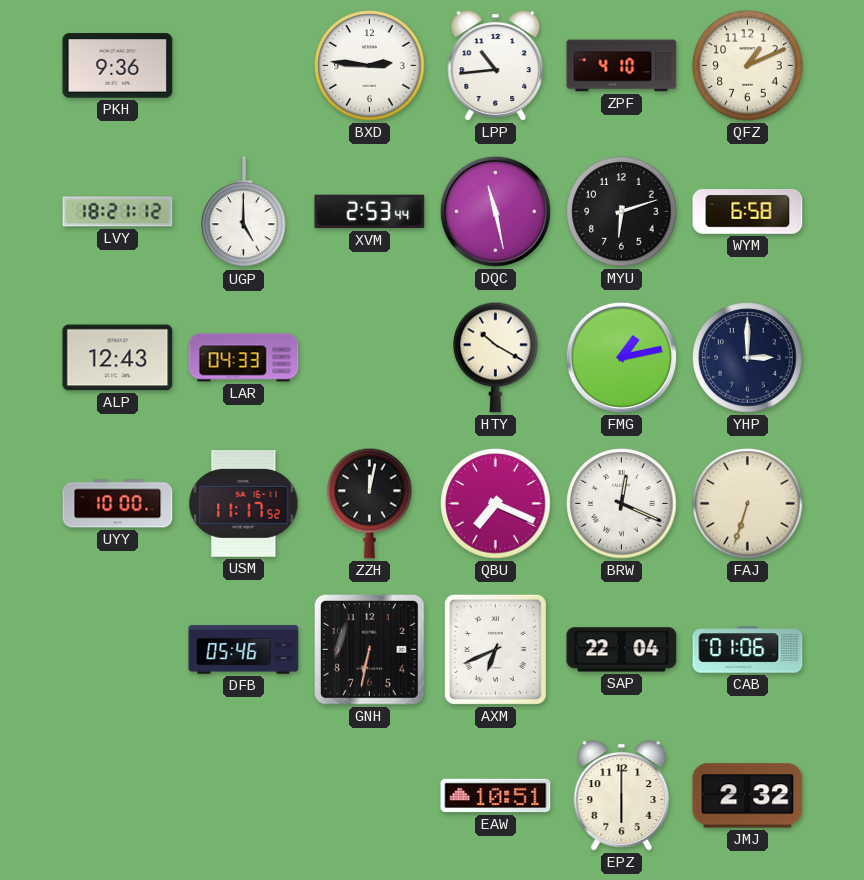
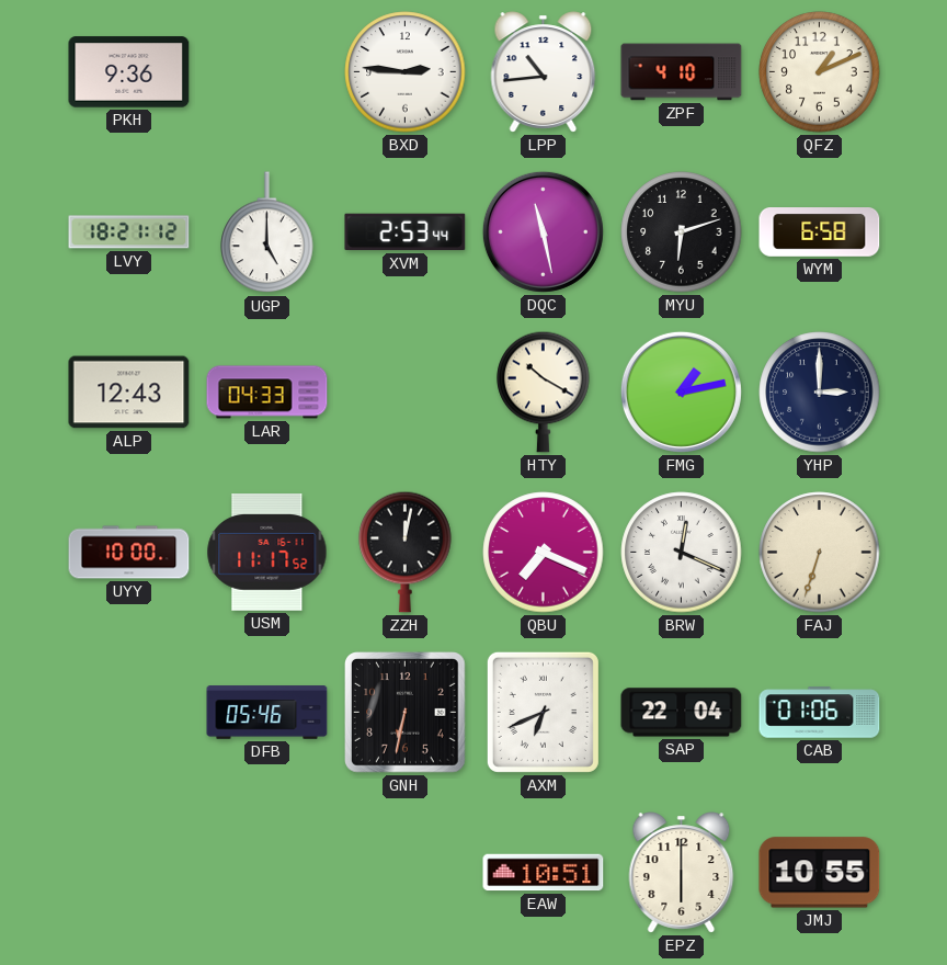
JMJ: 2:32 -> 10:55 (820, 873)
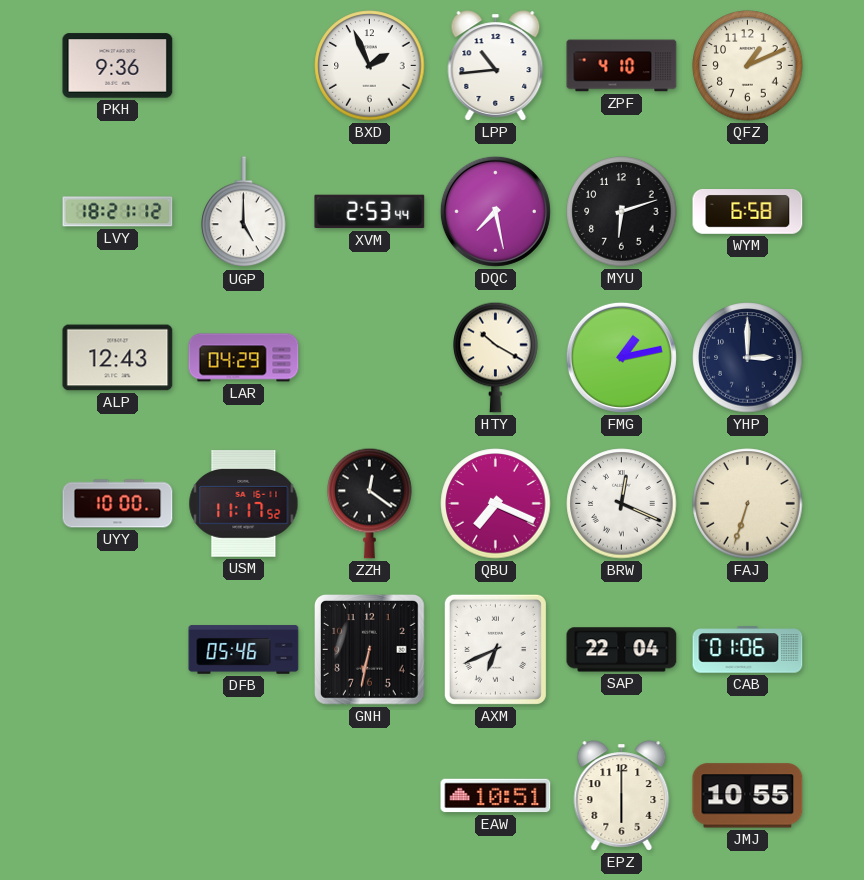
BXD: 2:46 -> 1:56 (370, 66)
DQC: 11:28 -> 7:28 (495, 211)
LAR: 04:33 -> 04:29 (244, 358)
ZZH: 12:02 -> 12:21 (370, 503)
